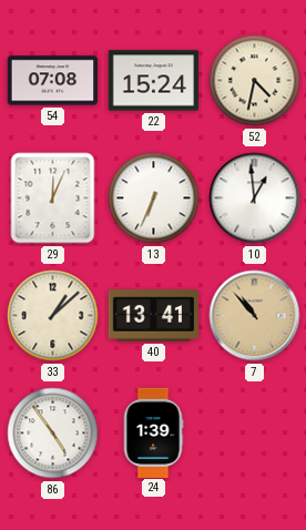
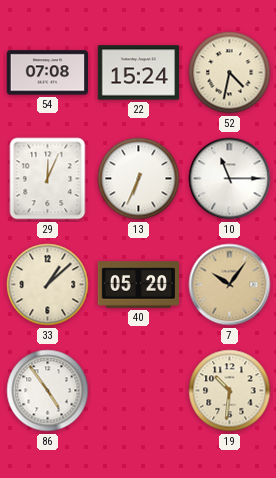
10: 12:59 -> 11:15 (230, 179)
40: 13:41 -> 05:20 (138, 285)
7: 10:53 -> 10:06 (230, 285)
24: 1:39 -> none (153, 432)
19: none -> 10:31 (230, 391)
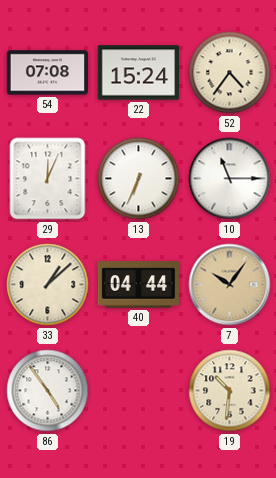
52: 4:32 -> 4:36 (230, 73)
40: 05:20 -> 04:44 (138, 285)
